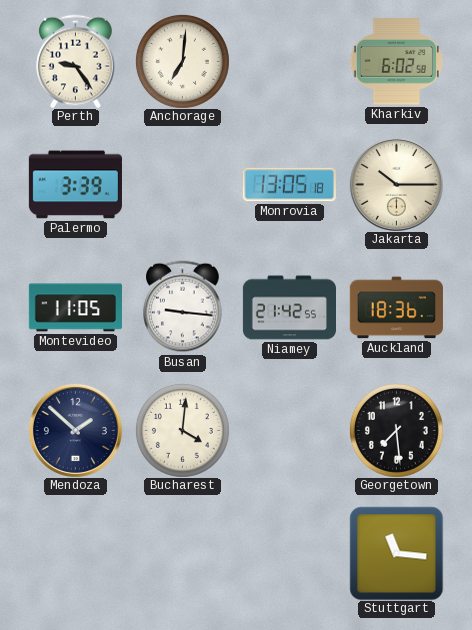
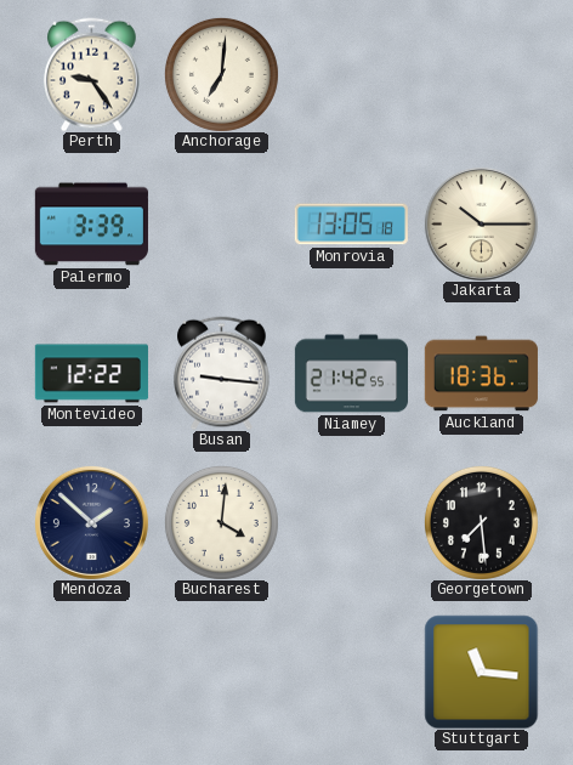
Kharkiv: 6:02 -> none (396, 62)
Montevideo: 11:05 -> 12:22 (91, 374)
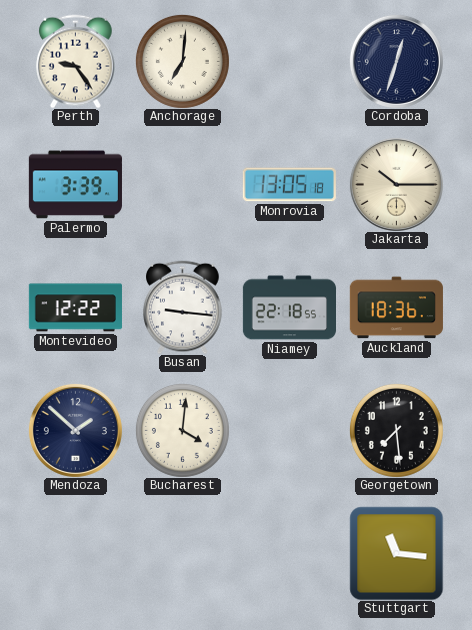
Cordoba: none -> 12:33 (396, 61)
Niamey: 21:42 -> 22:18 (289, 308)
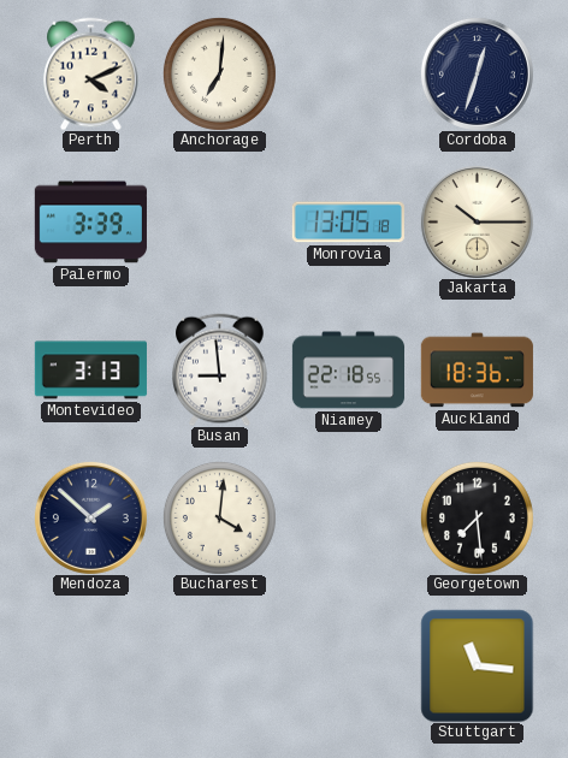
Perth: 9:24 -> 4:11 (91, 73)
Montevideo: 12:22 -> 3:13 (90, 371)
Busan: 9:16 -> 8:59 (220, 369)
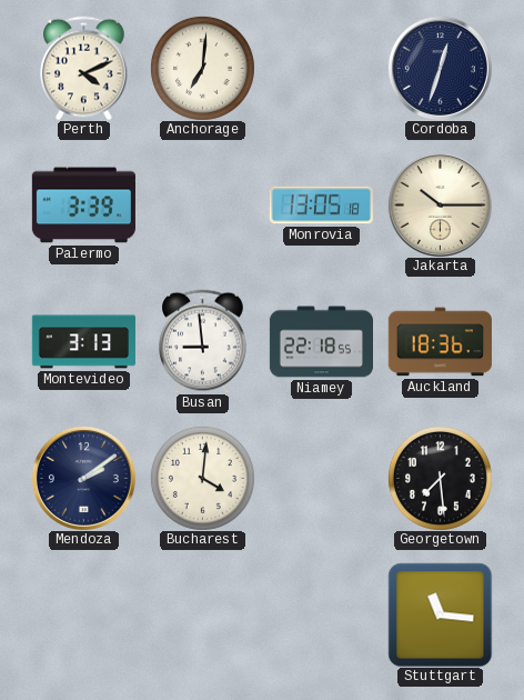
Mendoza: 1:52 -> 2:09 (83, 478)
